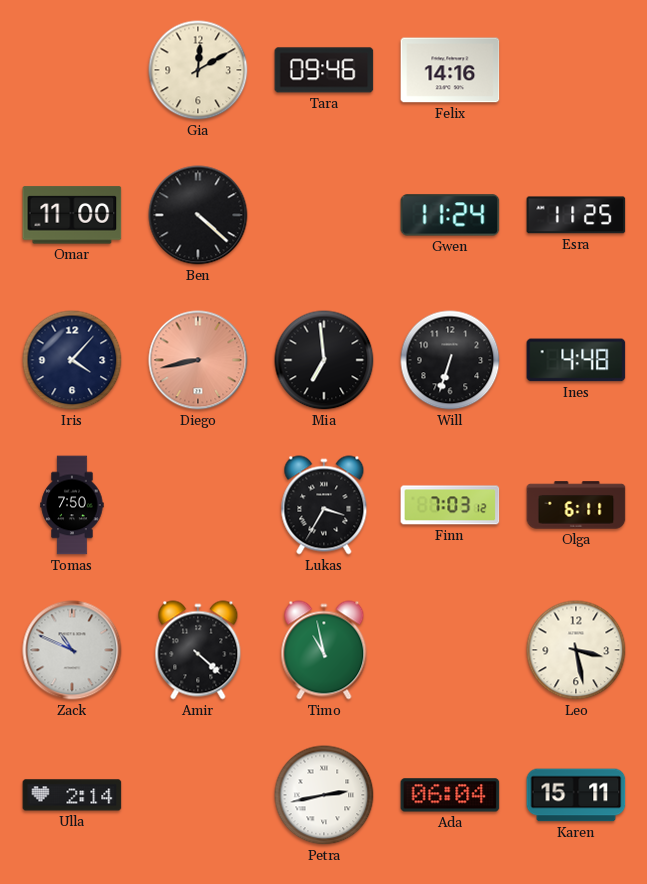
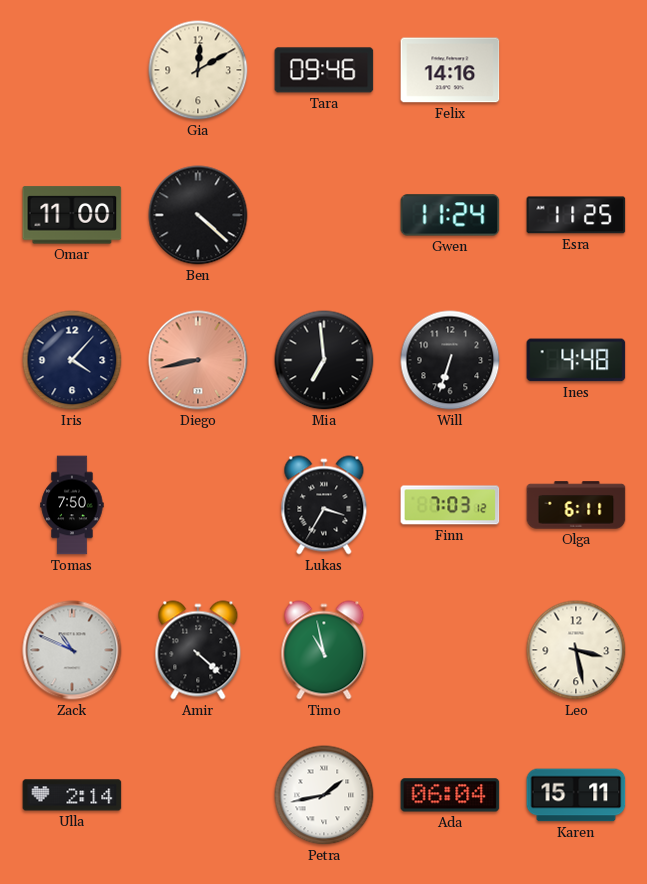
Petra: 2:43 -> 1:43 (324, 795)
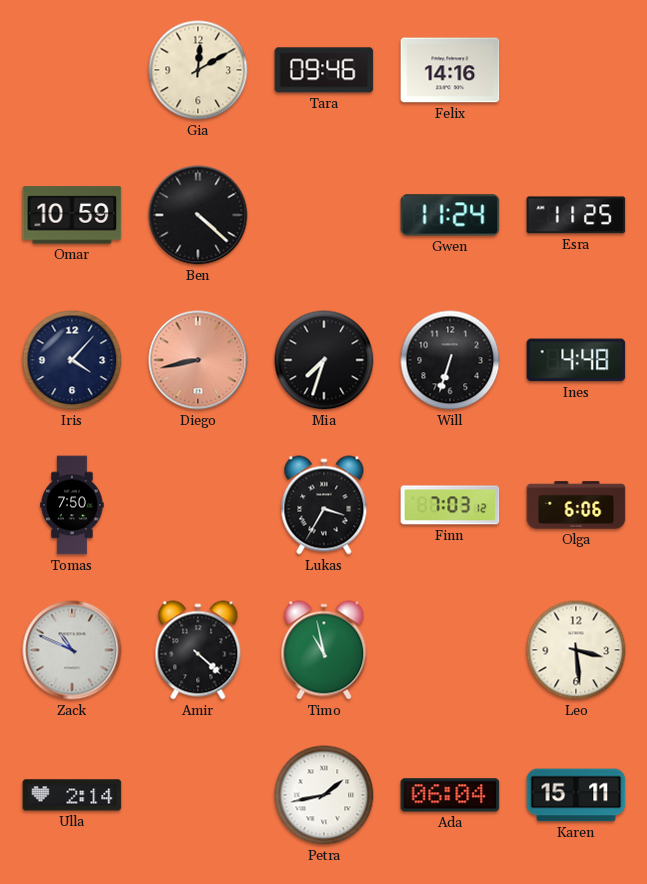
Omar: 11:00 -> 10:59 (72, 215)
Mia: 6:59 -> 7:33 (324, 360)
Olga: 6:11 -> 6:06 (576, 505)
Leo: 3:28 -> 3:29 (576, 650)
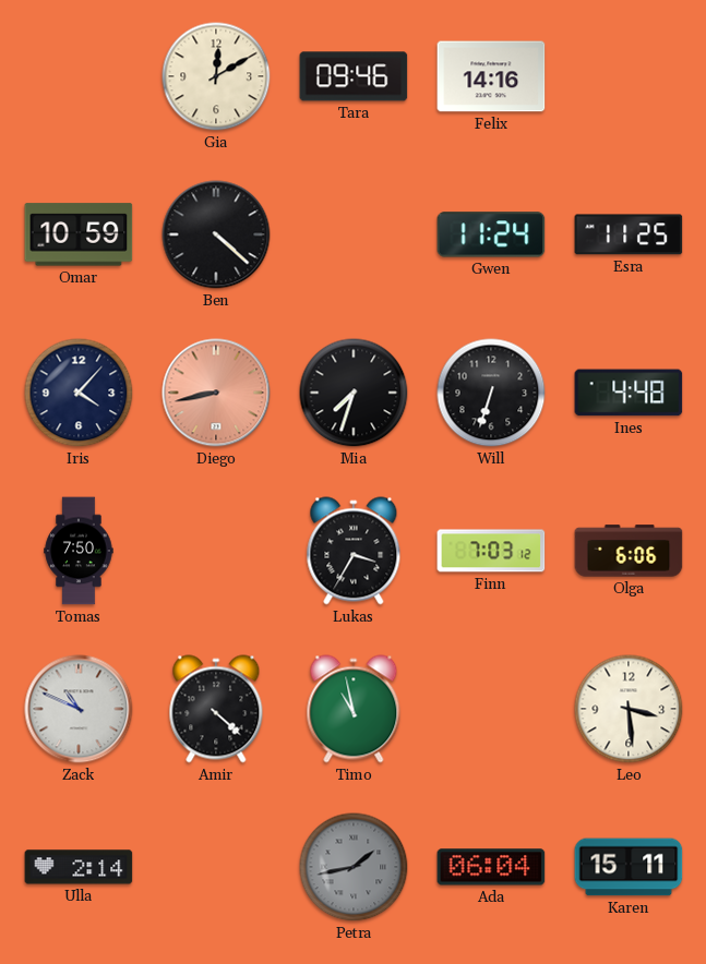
Petra dial: white -> grey (354, 867)
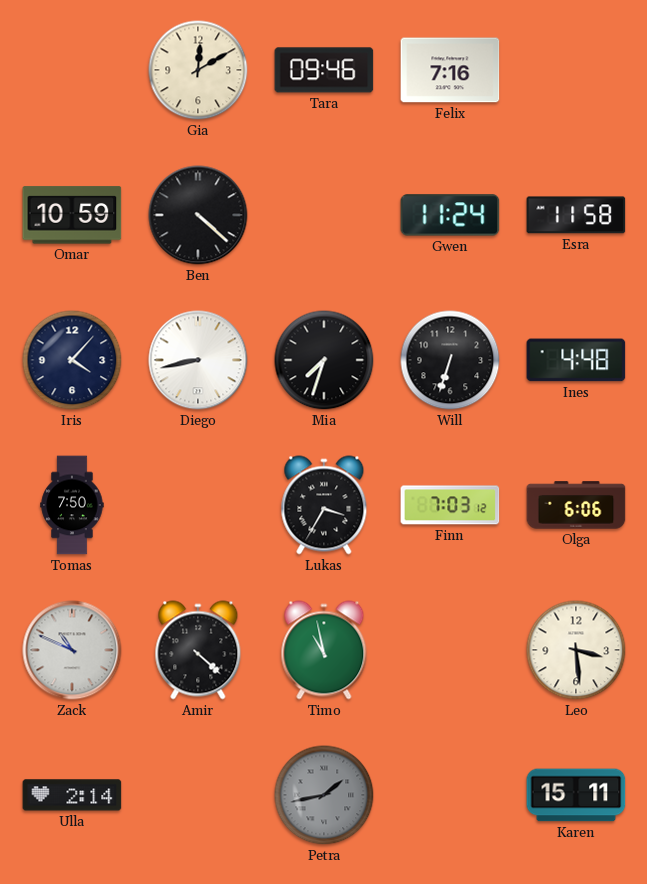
Felix: 14:16 -> 7:16 (450, 70)
Esra: 11:25 -> 11:58 (576, 215)
Diego dial: salmon -> white (198, 360)
Ada: 06:04 -> none (491, 867)
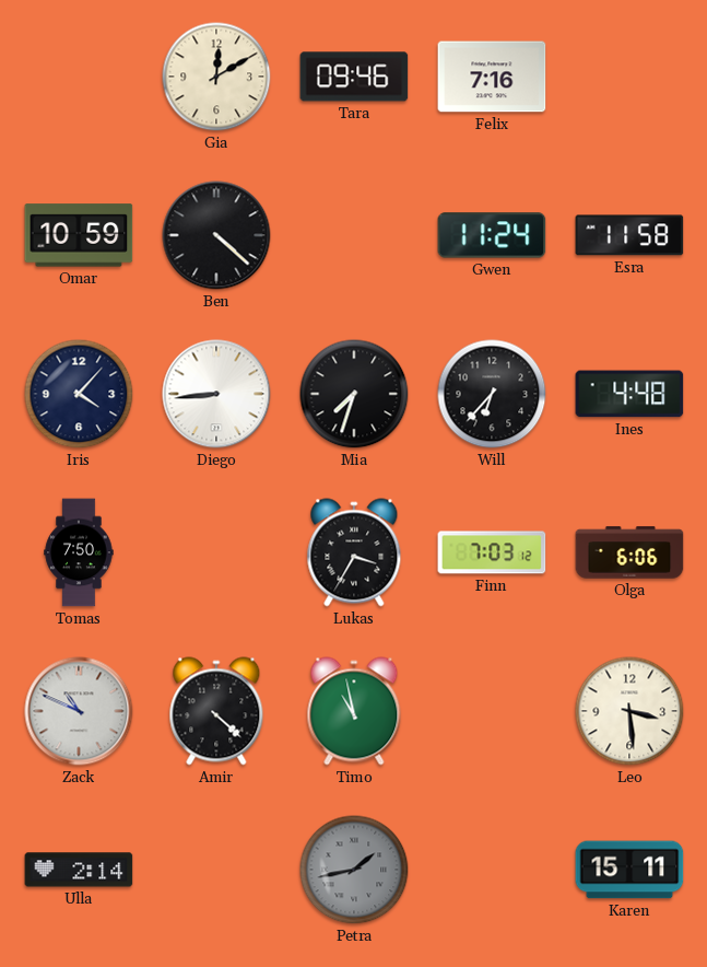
Diego: 8:43 -> 8:44 (216, 394)
Will: 6:33 -> 6:37 (492, 394)
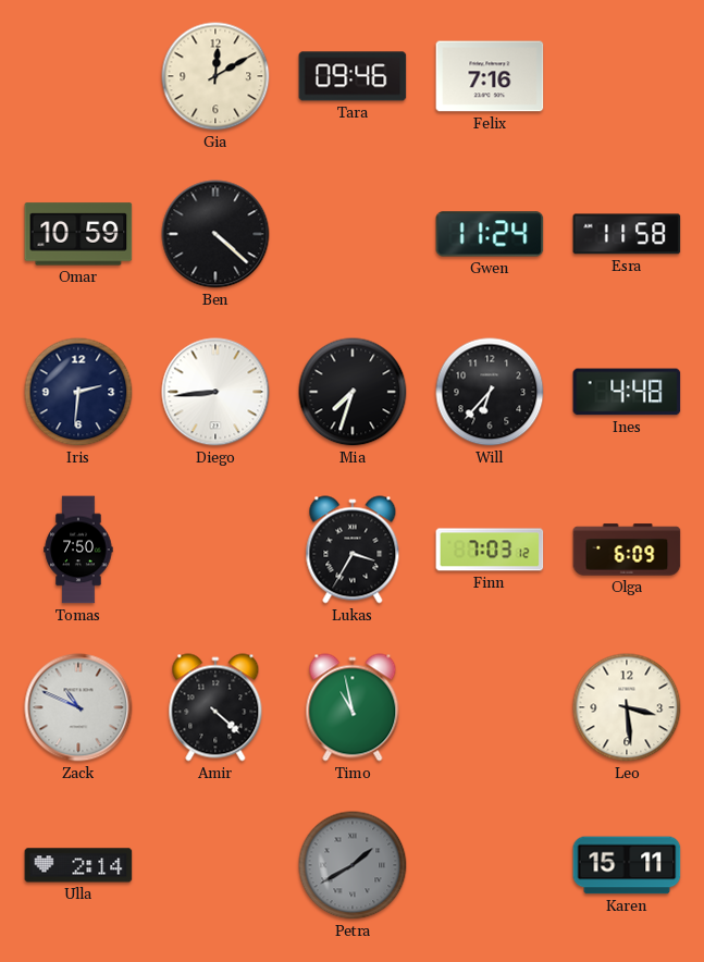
Iris: 4:07 -> 2:31 (78, 392)
Olga: 6:06 -> 6:09 (627, 550)
Petra: 1:43 -> 1:40 (353, 865)
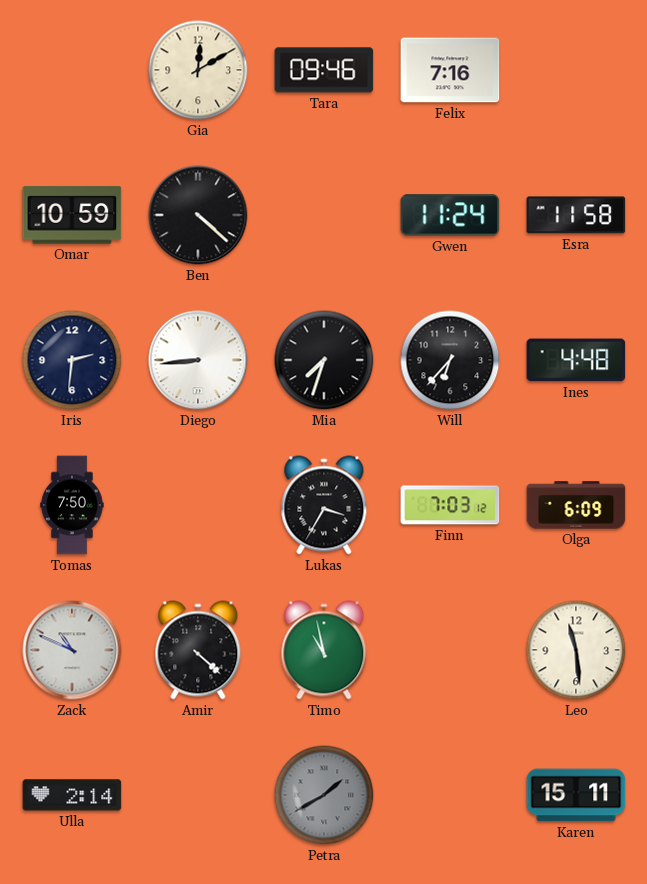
Leo: 3:29 -> 11:29 (576, 650)
